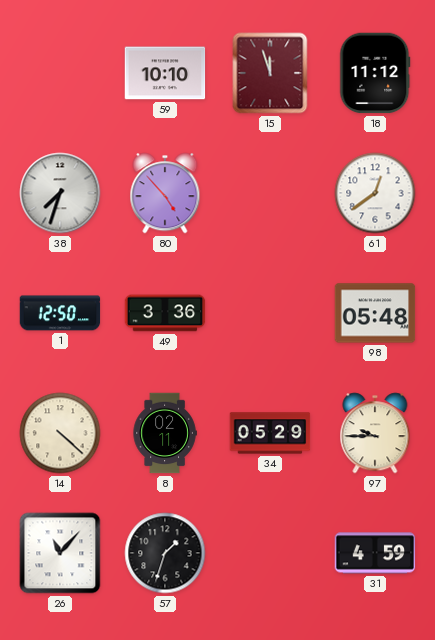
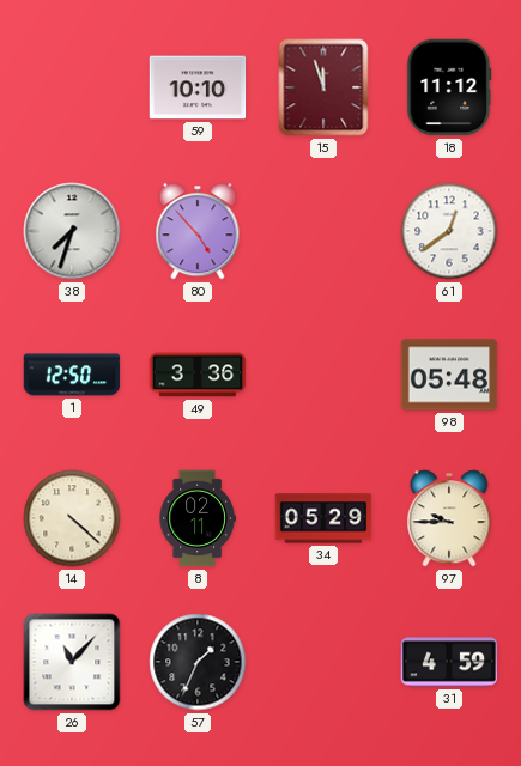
57: 1:33 -> 1:34 (198, 662)
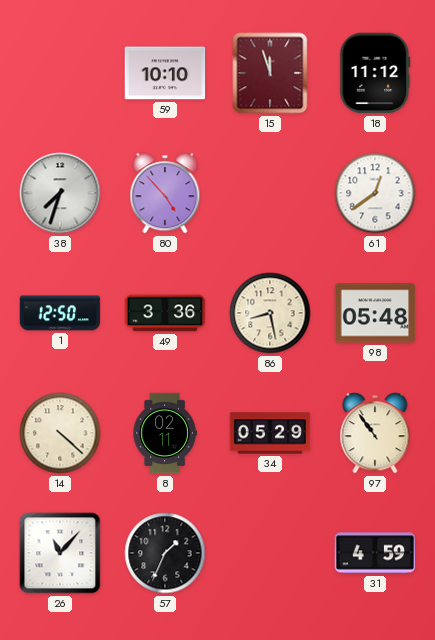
86: none -> 8:28 (270, 313)
97: 9:45 -> 10:54 (375, 433)
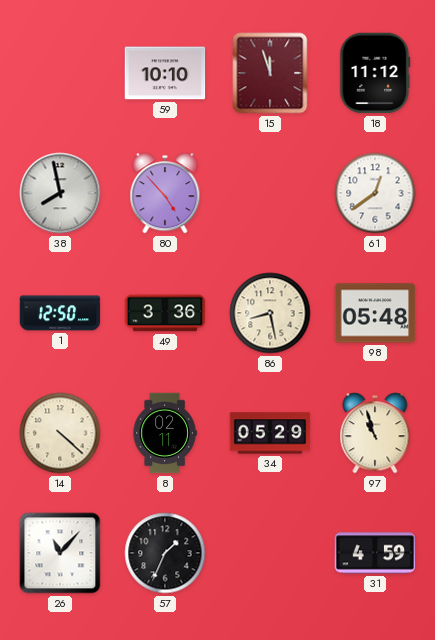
38: 7:33 -> 7:58 (60, 193)
97: 10:54 -> 10:57 (375, 433)
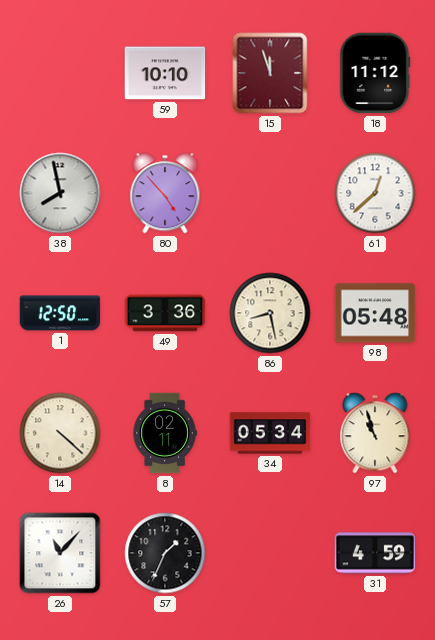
61: 12:39 -> 12:38 (375, 193)
34: 05:29 -> 05:34 (270, 433)
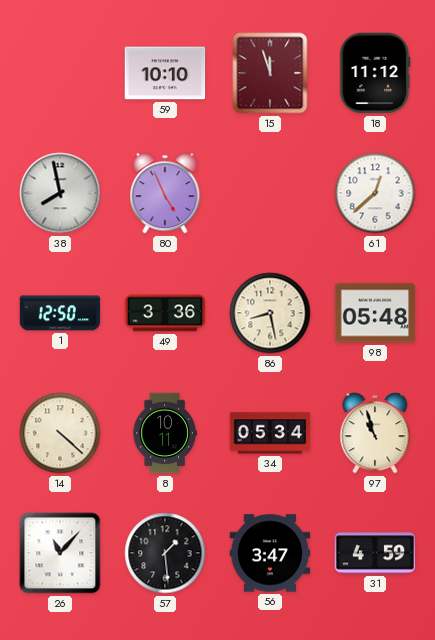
80: 4:53 -> 4:56 (165, 193)
8: 02:11 -> 10:11 (165, 433)
57: 1:34 -> 1:29 (165, 553)
56: none -> 3:47 (270, 553)
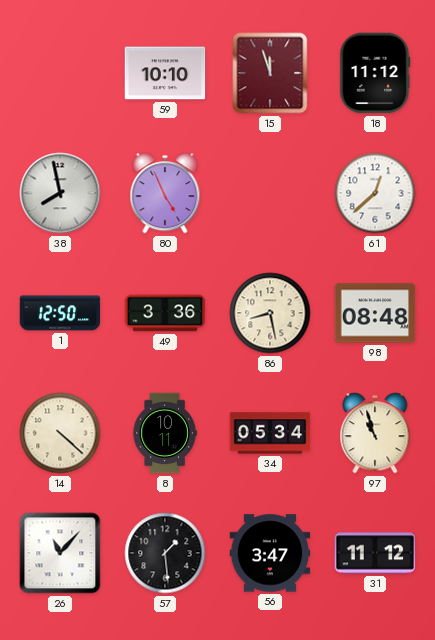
98: 05:48 -> 08:48 (375, 313)
31: 4:59 -> 11:12 (375, 553)
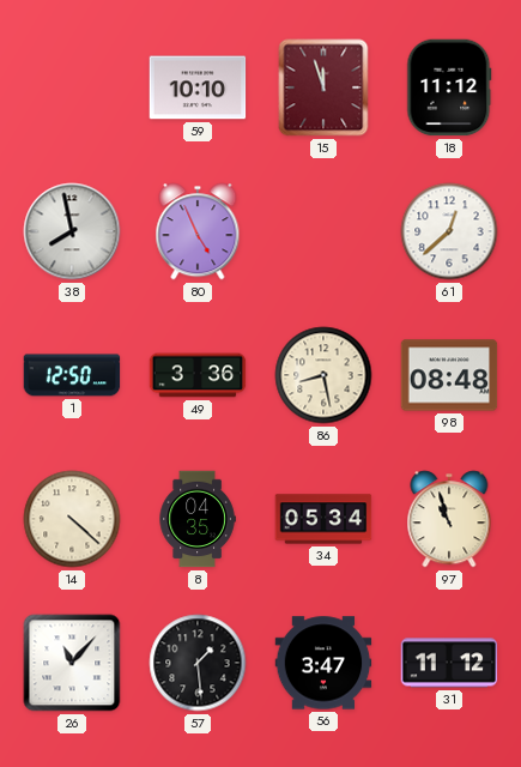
8: 10:11 -> 04:35 (198, 519)
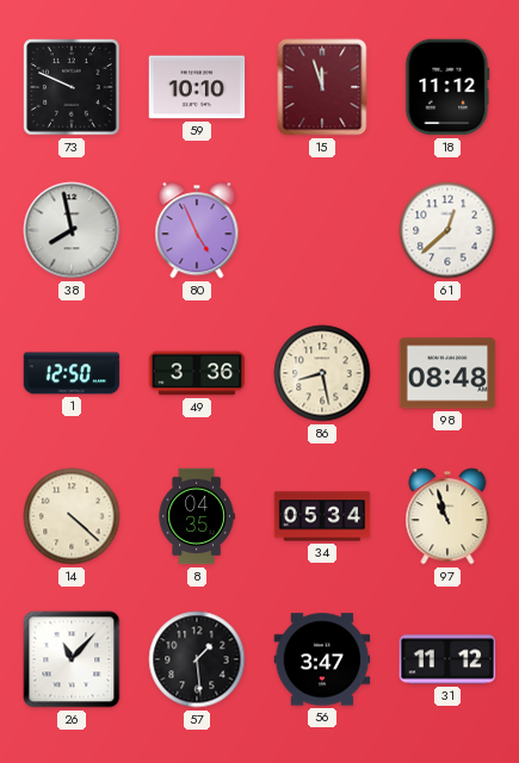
73: none -> 9:49 (72, 87)
